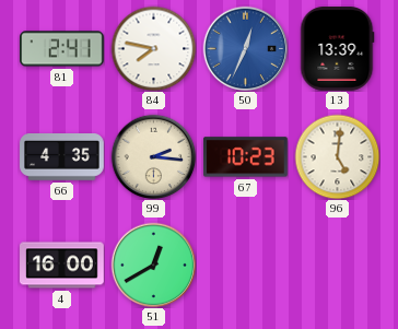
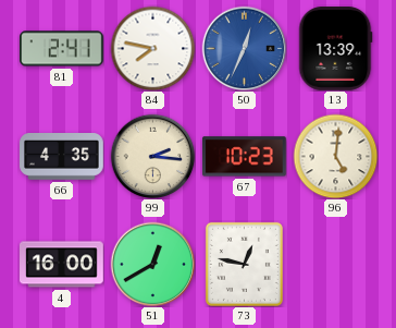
73: none -> 12:47 (244, 264)
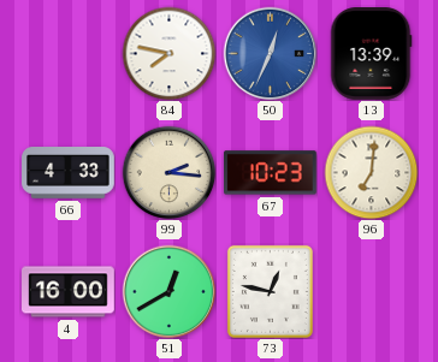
81: 2:41 -> none (62, 49)
66: 4:35 -> 4:33 (69, 173)
96: 5:01 -> 7:01 (371, 172)
